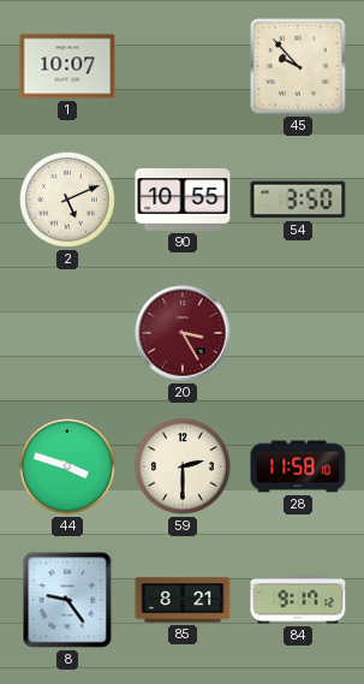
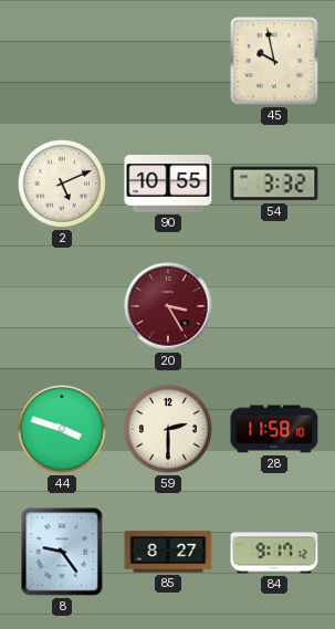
1: 10:07 -> none (67, 66)
45: 9:53 -> 9:58 (274, 61)
54: 3:50 -> 3:32 (274, 184)
85: 8:21 -> 8:27 (168, 552)
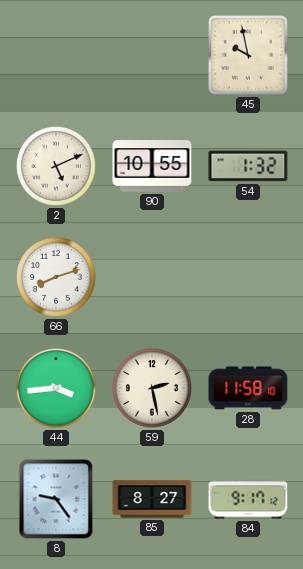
54: 3:32 -> 1:32 (248, 166)
66: none -> 8:12 (56, 277)
20: 3:25 -> none (168, 306)
44: 3:48 -> 3:44 (56, 388)
59: 2:30 -> 2:28 (152, 388)
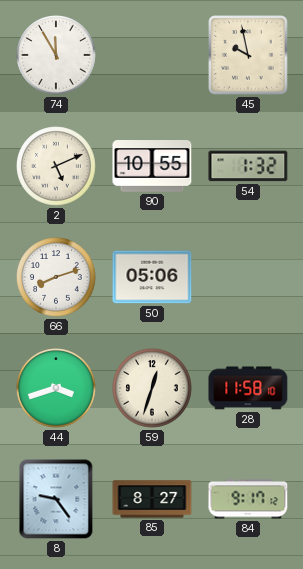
74: none -> 11:55 (56, 55)
50: none -> 05:06 (152, 277)
44: 3:44 -> 3:42 (56, 388)
59: 2:28 -> 12:33 (152, 388)
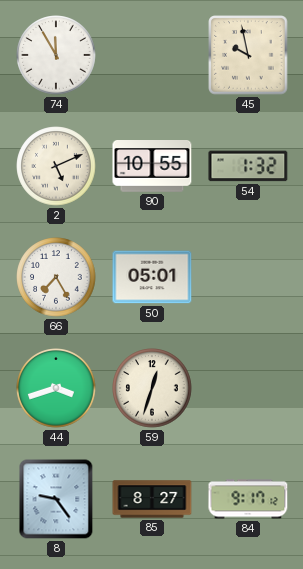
66: 8:12 -> 7:25 (56, 277)
50: 05:06 -> 05:01 (152, 277)
28: 11:58 -> none (248, 388)
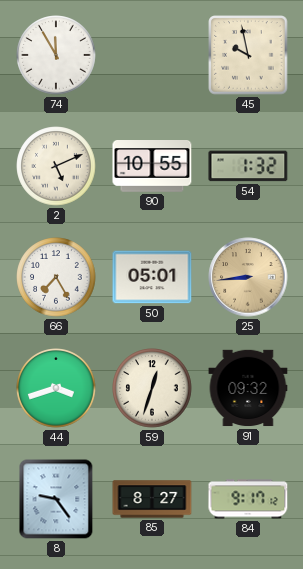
25: none -> 8:44 (248, 277)
91: none -> 09:32 (248, 388)
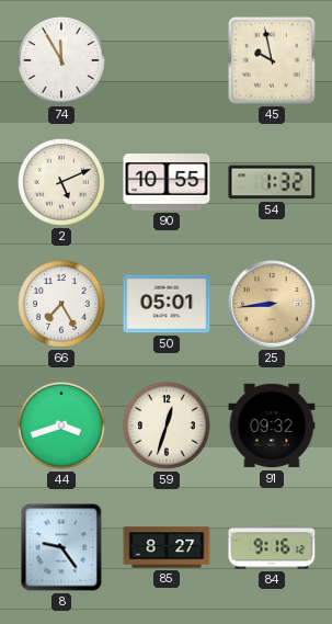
84: 9:17 -> 9:16 (272, 547)
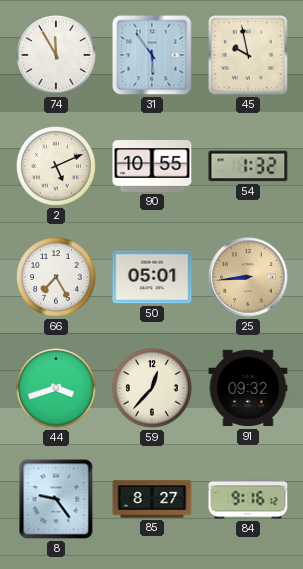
31: none -> 5:54 (152, 55)
59: 12:33 -> 12:37 (152, 388)
